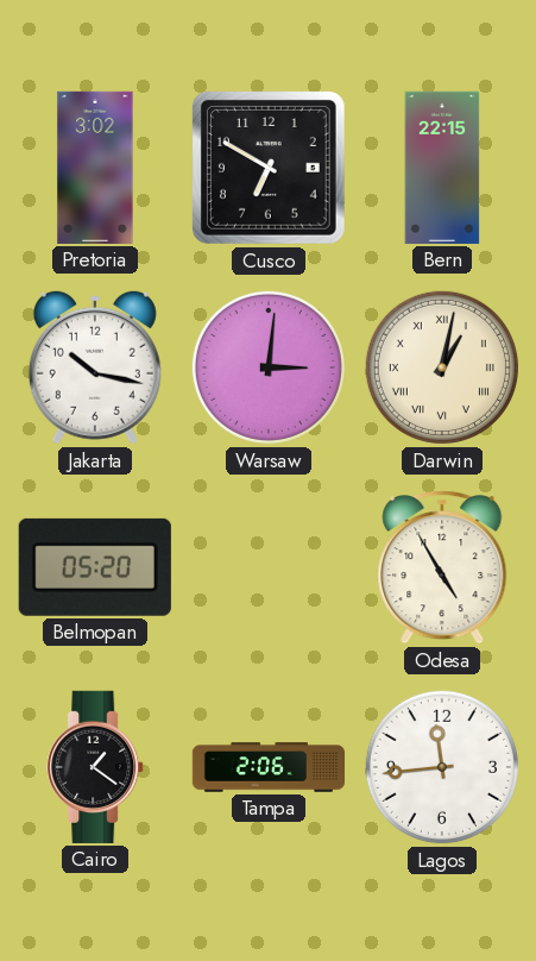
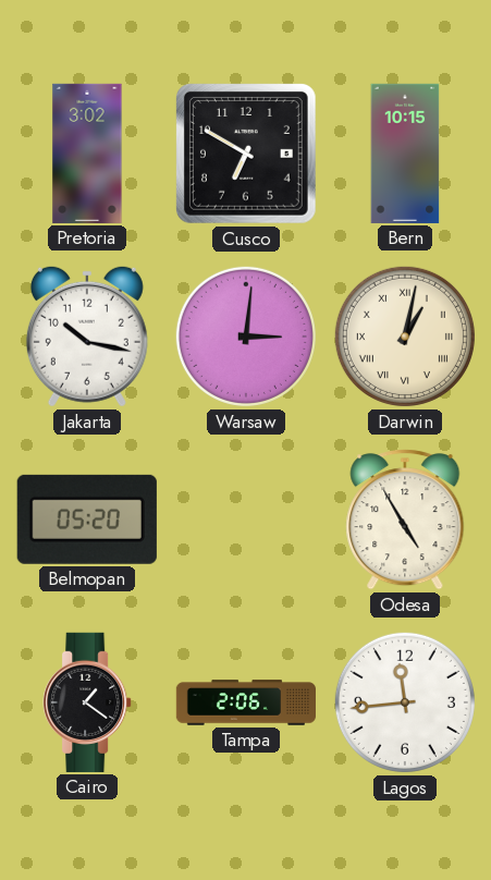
Bern: 22:15 -> 10:15 (405, 154)
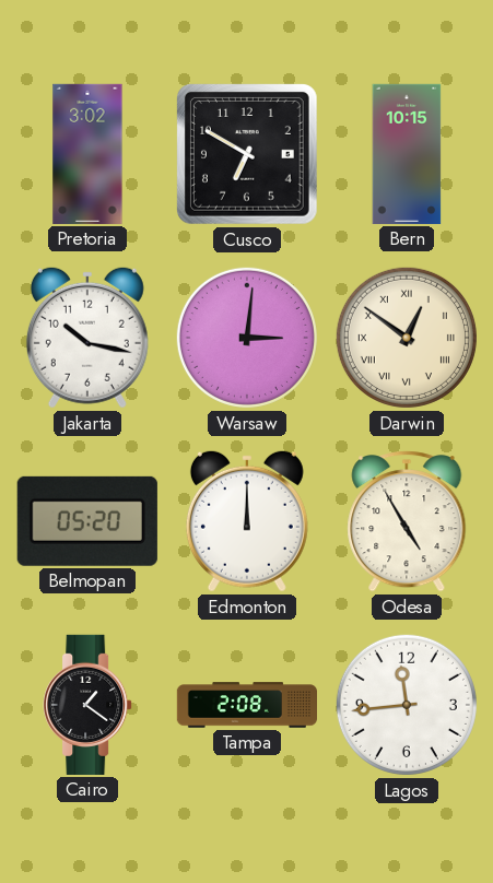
Darwin: 1:02 -> 12:51 (407, 338)
Edmonton: none -> 12:00 (247, 521)
Tampa: 2:06 -> 2:08 (246, 705)
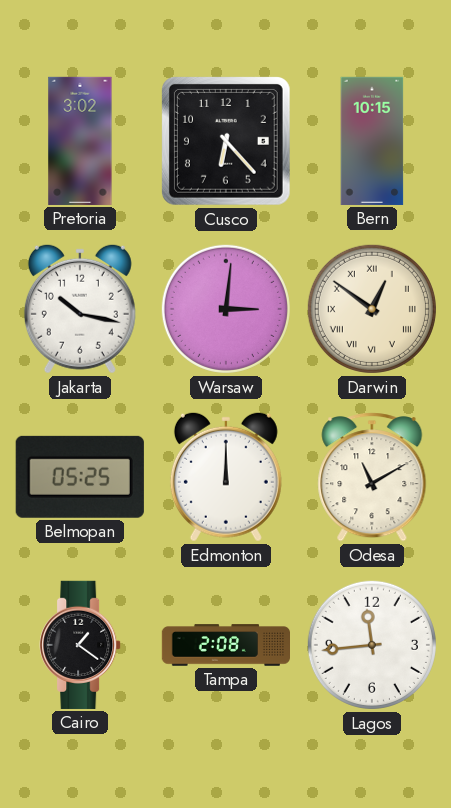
Cusco: 6:50 -> 6:23 (226, 141)
Belmopan: 05:20 -> 05:25 (80, 477)
Odesa: 4:55 -> 11:10 (372, 477)
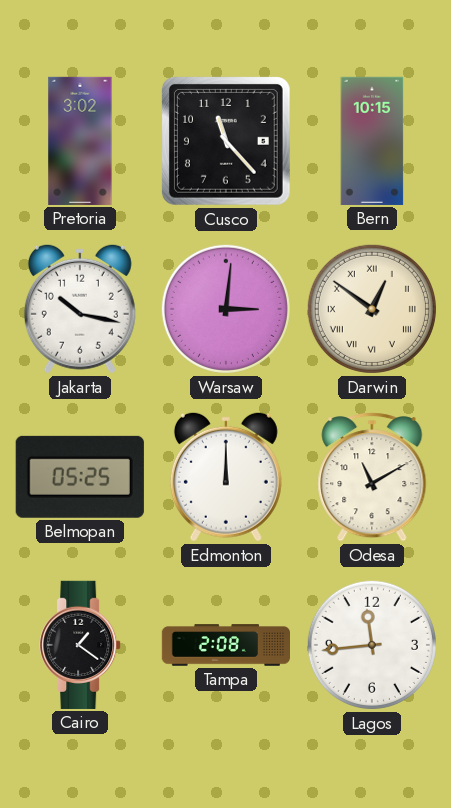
Cusco: 6:23 -> 11:23 (226, 141)
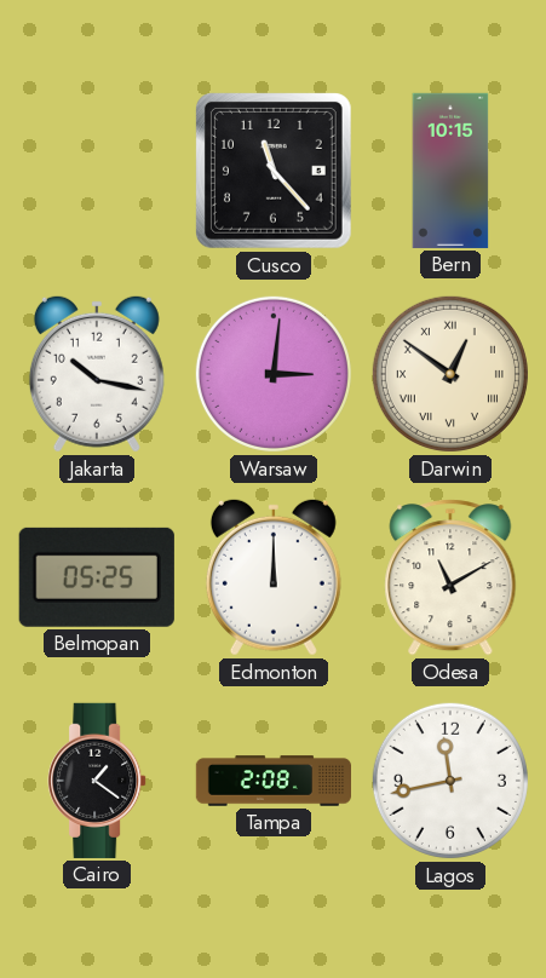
Pretoria: 3:02 -> none (80, 141)
Lagos: 11:44 -> 11:43 (450, 781)
